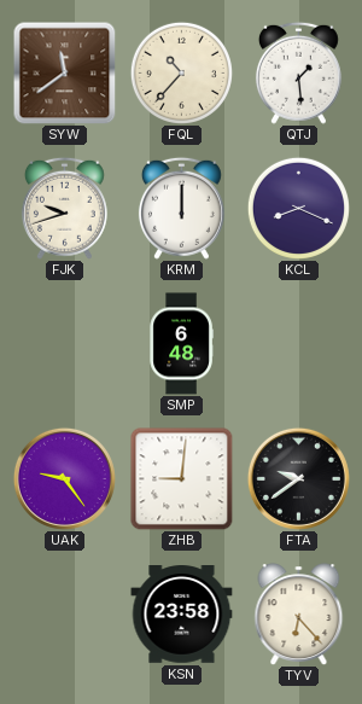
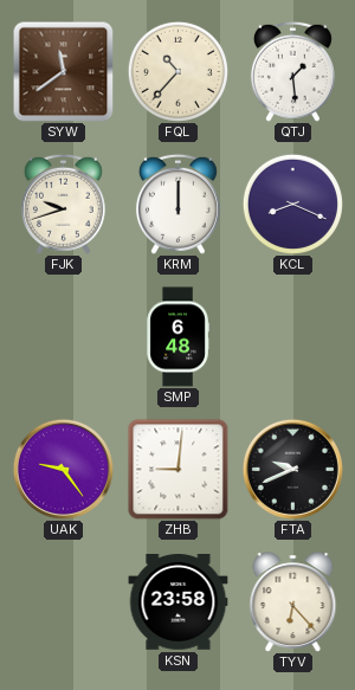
FTA: 9:39 -> 9:41 (292, 469)
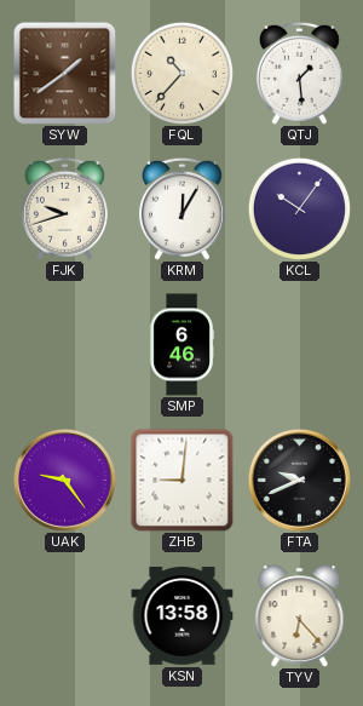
SYW: 11:39 -> 1:39 (64, 73)
KRM: 12:00 -> 12:05 (181, 208)
KCL: 8:19 -> 10:06 (299, 208)
SMP: 6:48 -> 6:46 (181, 345)
KSN: 23:58 -> 13:58 (183, 616)
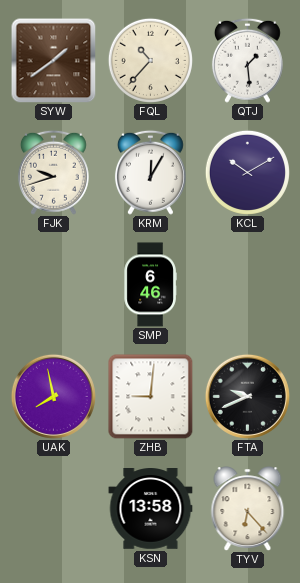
KCL: 10:06 -> 10:10 (247, 172)
UAK: 9:24 -> 7:58 (53, 396)
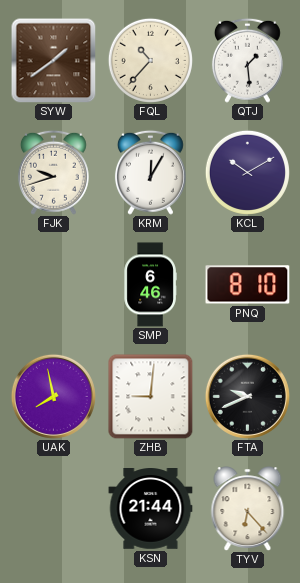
PNQ: none -> 8:10 (248, 285)
KSN: 13:58 -> 21:44 (151, 509)
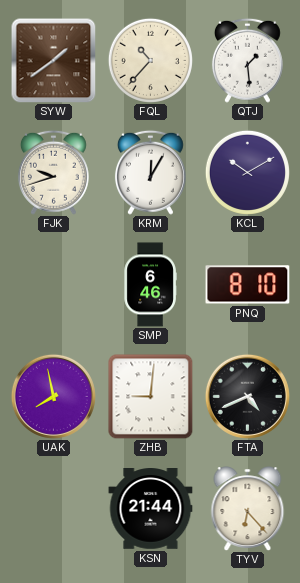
FTA: 9:41 -> 4:41 (247, 396)
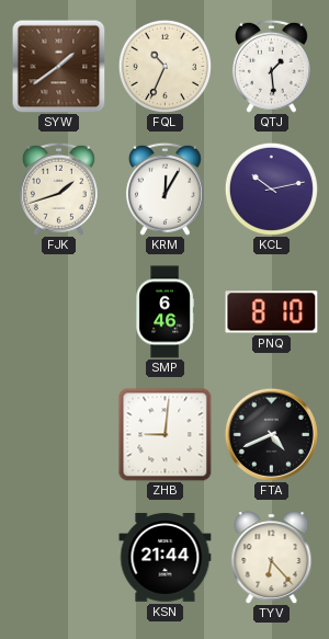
FQL: 10:37 -> 10:34 (164, 66)
FJK: 9:42 -> 1:42 (58, 189)
KCL: 10:10 -> 10:13 (271, 189)
UAK: 7:58 -> none (53, 396)
